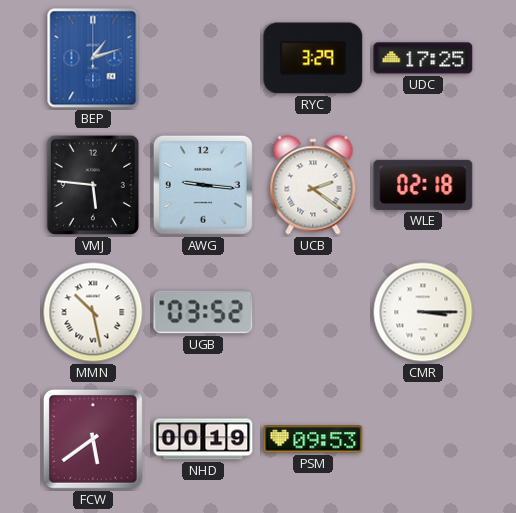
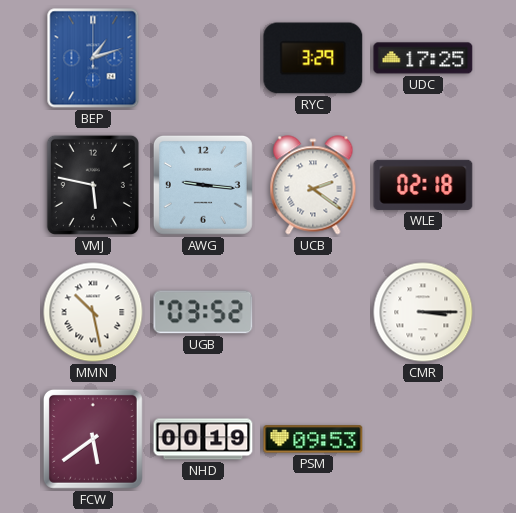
VMJ: 5:46 -> 5:47 (93, 185)
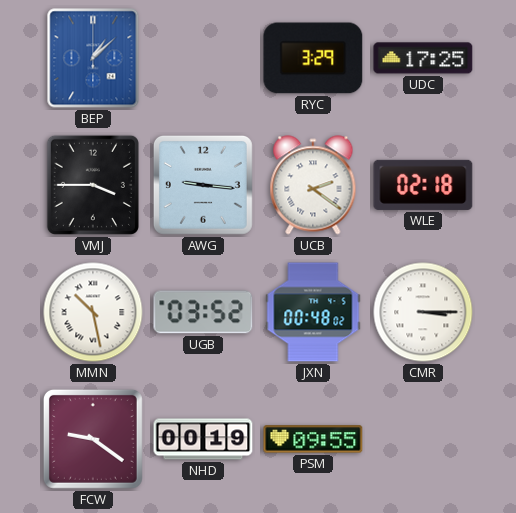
BEP: 1:12 -> 1:08 (93, 58)
VMJ: 5:47 -> 3:45 (93, 185)
JXN: none -> 00:48 (313, 312)
FCW: 5:39 -> 9:21 (93, 439)
PSM: 09:53 -> 09:55 (313, 439)
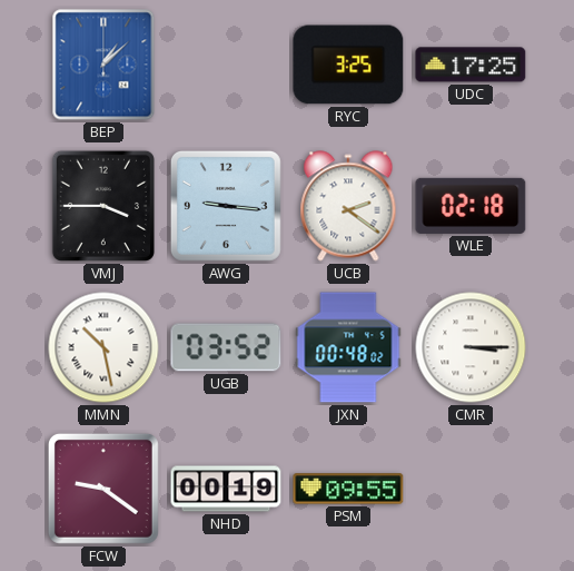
RYC: 3:29 -> 3:25 (348, 65)
